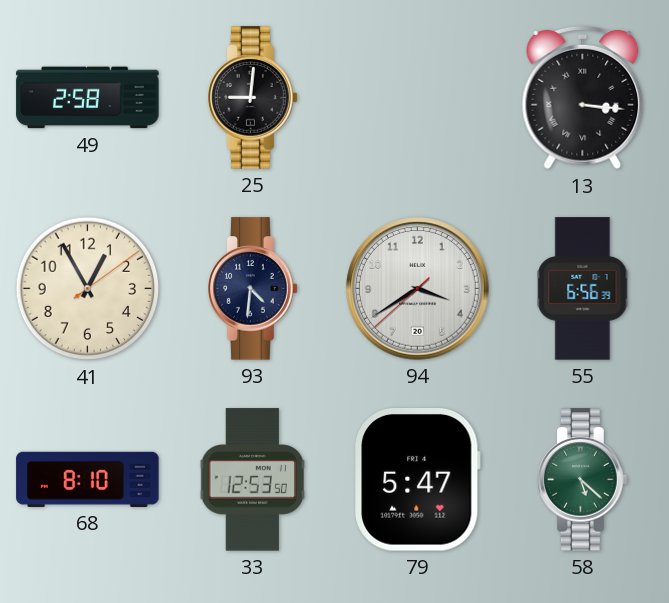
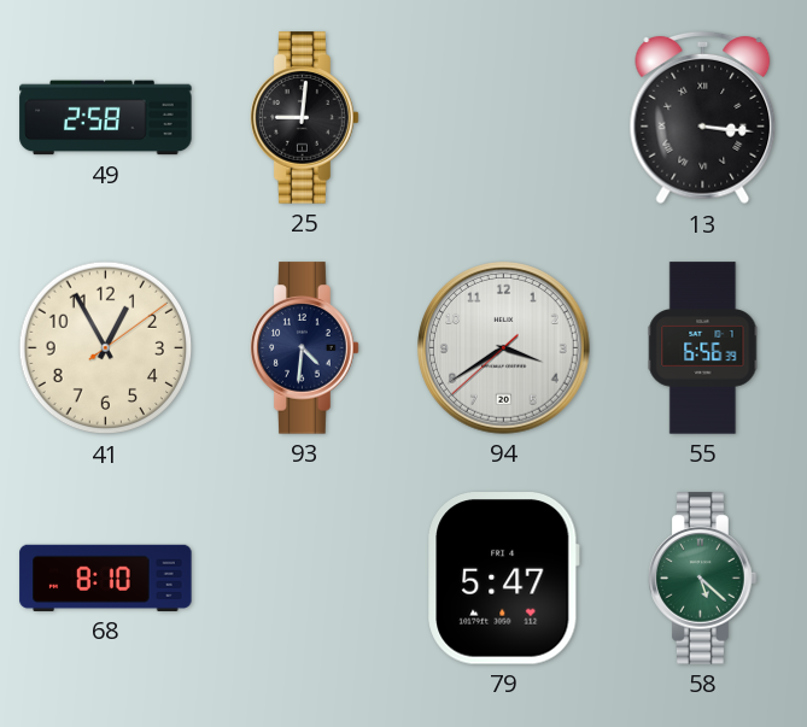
33: 12:53 -> none (252, 480)
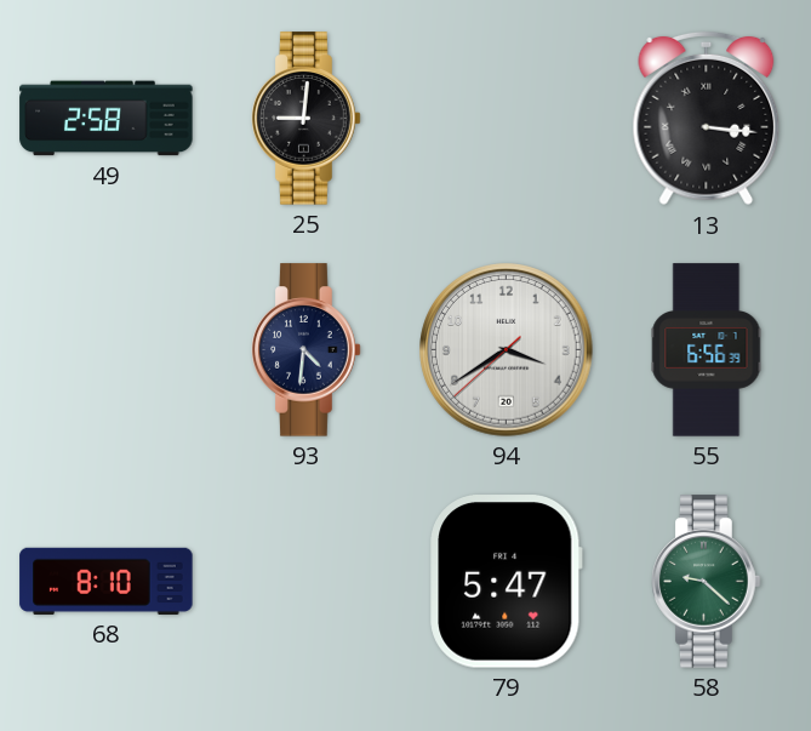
41: 12:55 -> none (106, 348)
58: 5:22 -> 9:22 (707, 582)
